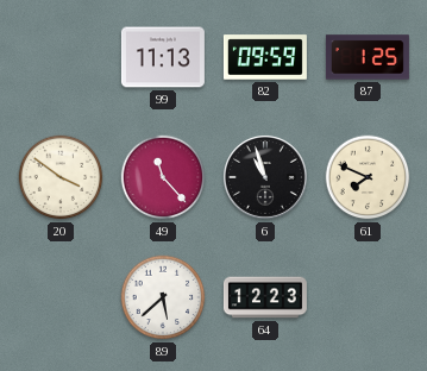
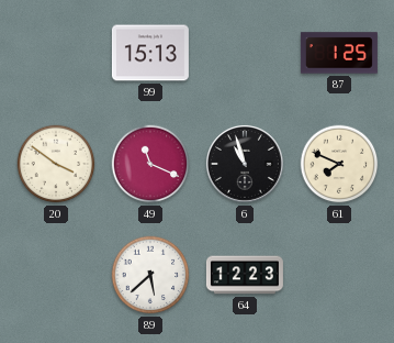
99: 11:13 -> 15:13 (150, 53)
82: 09:59 -> none (265, 57)
49: 11:23 -> 11:19 (150, 164)
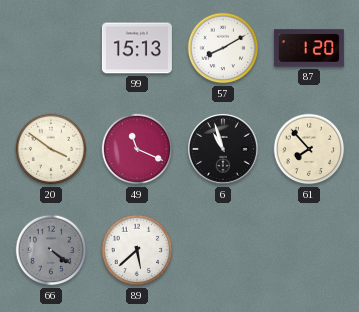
57: none -> 8:10 (223, 48)
87: 1:25 -> 1:20 (309, 48)
61: 7:49 -> 7:53 (309, 149)
66: none -> 4:21 (51, 250)
64: 12:23 -> none (245, 275)
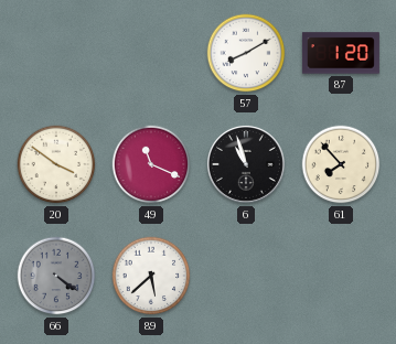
99: 15:13 -> none (137, 48)
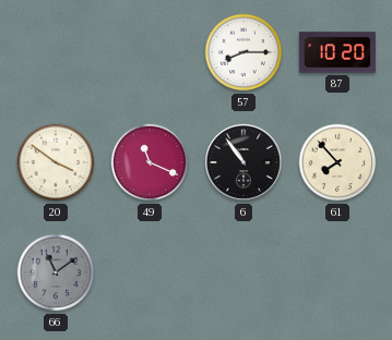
57: 8:10 -> 8:15 (243, 52)
87: 1:20 -> 10:20 (337, 52)
6: 10:57 -> 10:54 (243, 162)
66: 4:21 -> 11:09 (56, 272)
89: 5:38 -> none (151, 276)
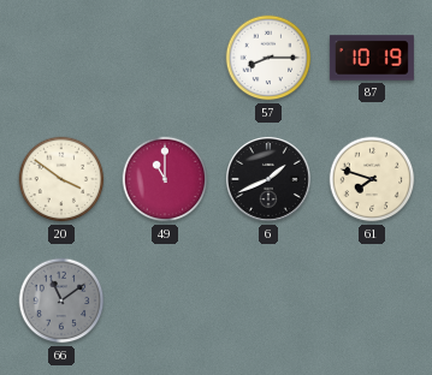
87: 10:20 -> 10:19 (372, 58)
49: 11:19 -> 11:00 (165, 179)
6: 10:54 -> 1:41 (268, 179)
61: 7:53 -> 7:48 (372, 179)
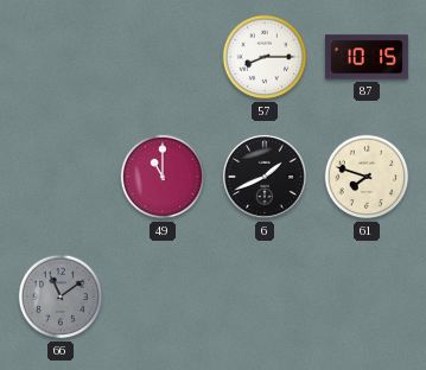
87: 10:19 -> 10:15 (367, 57)
20: 3:51 -> none (61, 179)
